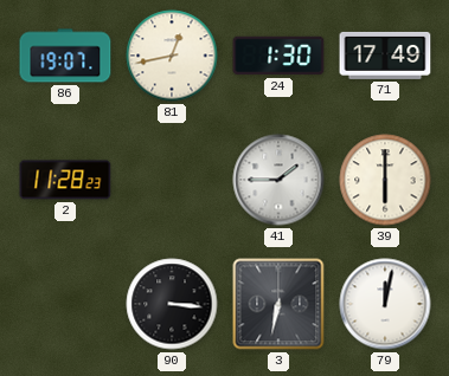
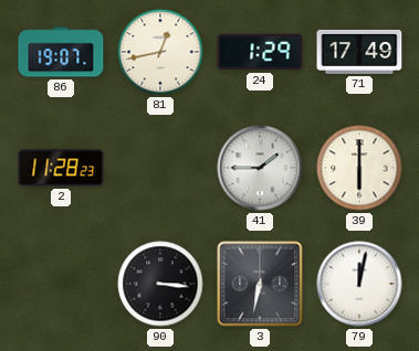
24: 1:30 -> 1:29 (260, 52)
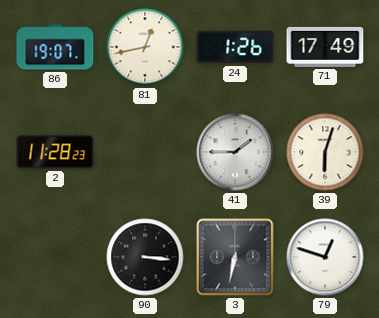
24: 1:29 -> 1:26 (235, 47)
39: 6:00 -> 6:03 (325, 152)
79: 12:02 -> 12:48 (325, 257)
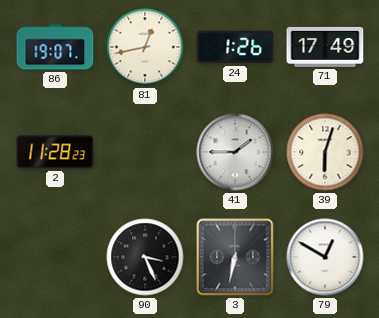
90: 3:16 -> 3:26 (145, 257)
79: 12:48 -> 12:50 (325, 257)
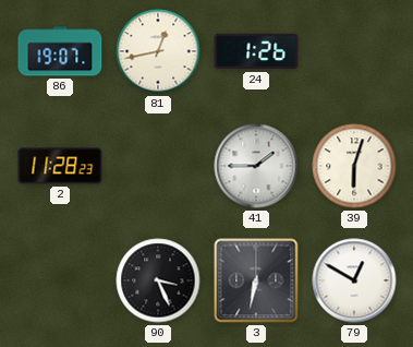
71: 17:49 -> none (325, 47)
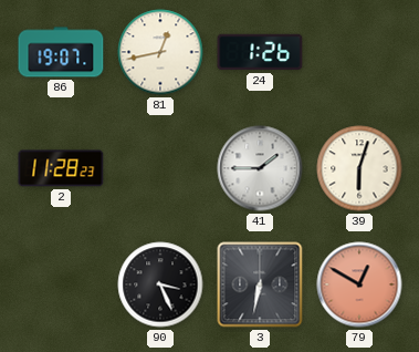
79 dial: white -> salmon (359, 284)
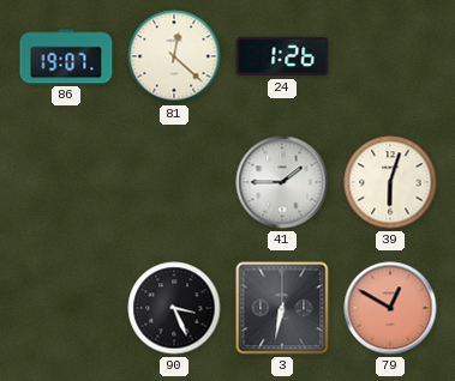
81: 12:43 -> 12:22 (174, 56)
2: 11:28 -> none (61, 168)
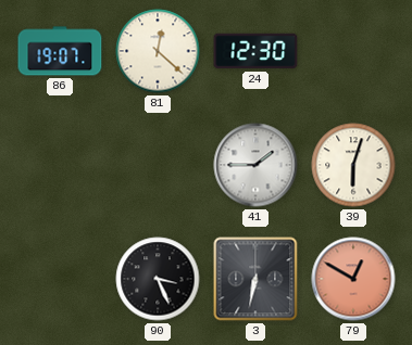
24: 1:26 -> 12:30 (255, 51)
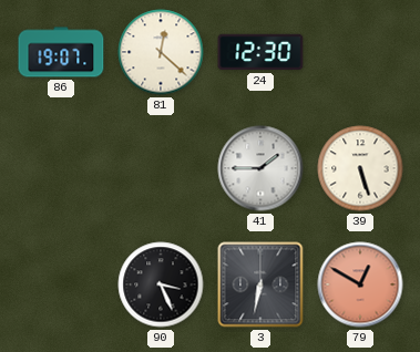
39: 6:03 -> 5:27 (360, 168)
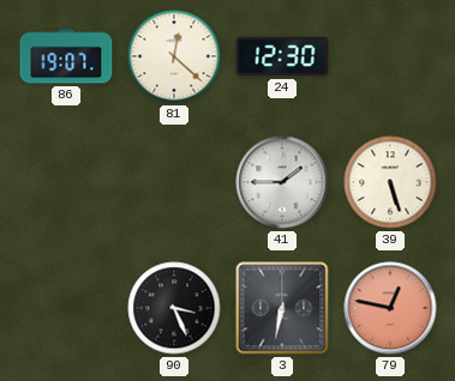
79: 12:50 -> 12:47 (390, 308)
